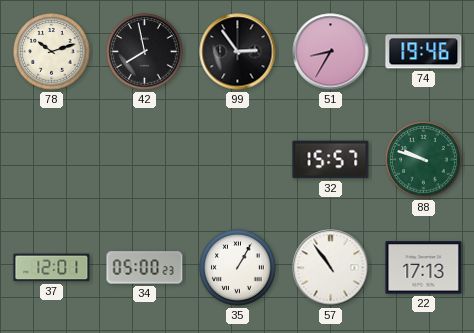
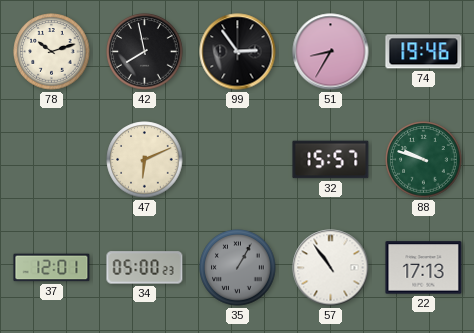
47: none -> 6:11 (145, 160)
35 dial: white -> grey (238, 268)
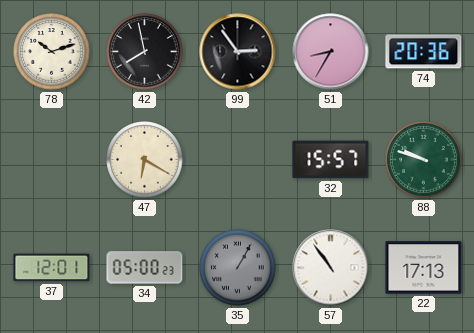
74: 19:46 -> 20:36 (424, 52)
47: 6:11 -> 6:20 (145, 160)
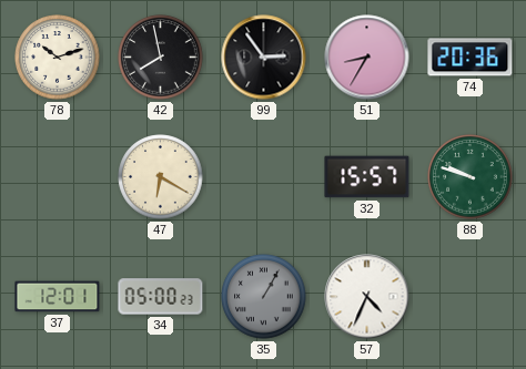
57: 10:54 -> 4:34 (367, 297)
22: 17:13 -> none (424, 268)
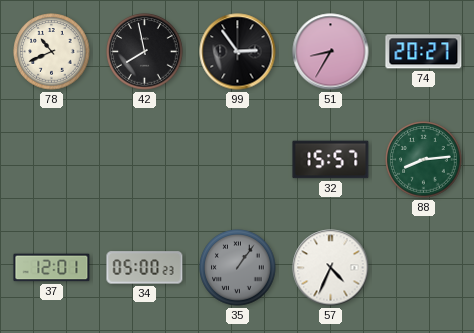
78: 10:12 -> 10:41 (52, 52)
74: 20:36 -> 20:27 (424, 52)
47: 6:20 -> none (161, 177)
88: 9:48 -> 8:14 (424, 160)
35: 1:05 -> 1:06 (238, 268)
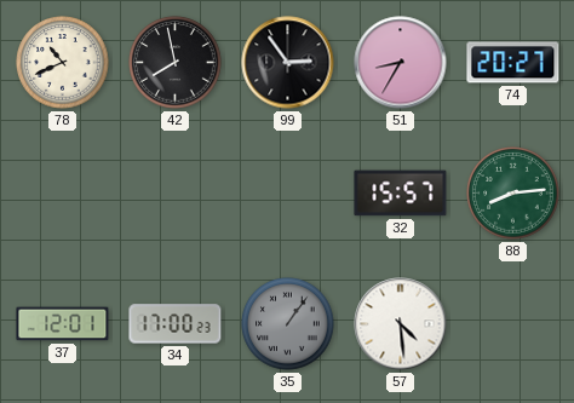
34: 05:00 -> 17:00 (176, 324)
57: 4:34 -> 4:29 (401, 324)
